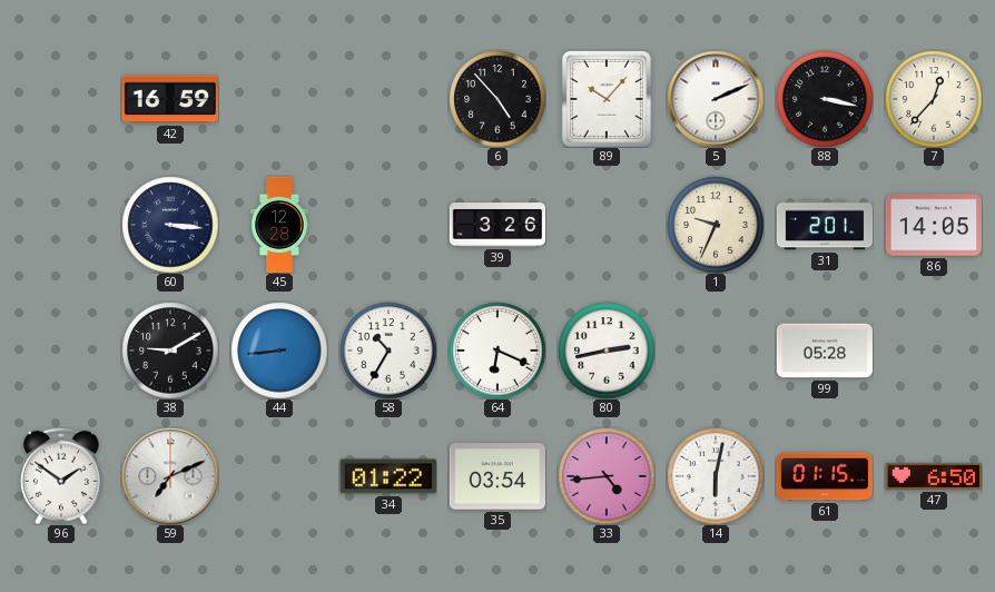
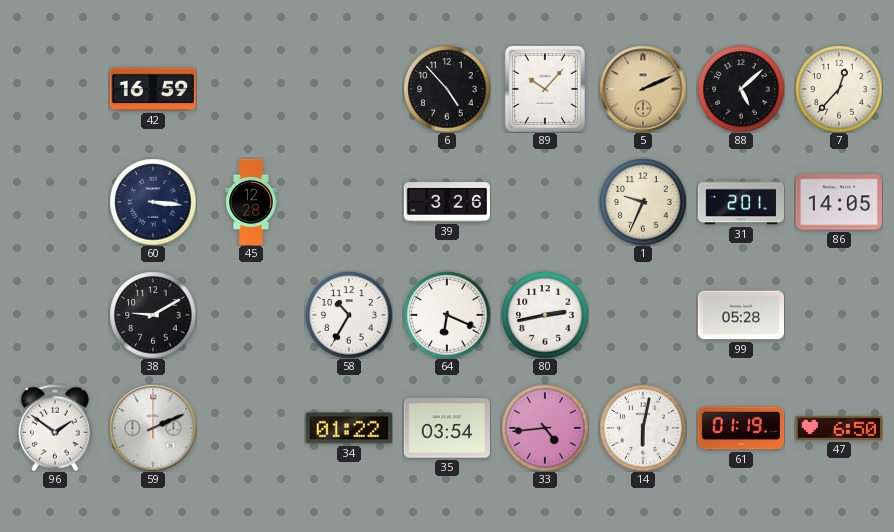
5 dial: white -> champagne (643, 89)
88: 3:17 -> 5:08 (741, 89)
44: 8:44 -> none (279, 351)
59: 7:11 -> 2:11 (153, 428)
61: 01:15 -> 01:19 (741, 428)
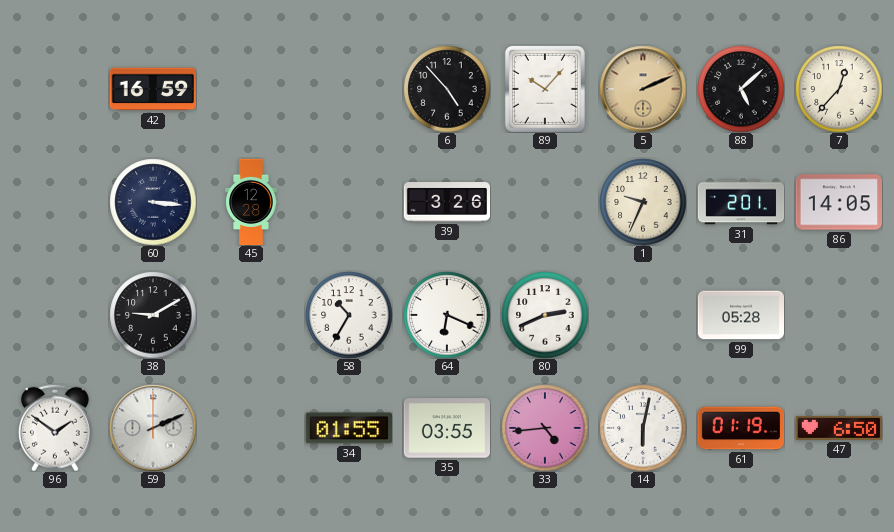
80: 2:43 -> 2:41 (545, 315)
34: 01:22 -> 01:55 (349, 428)
35: 03:54 -> 03:55 (446, 428)
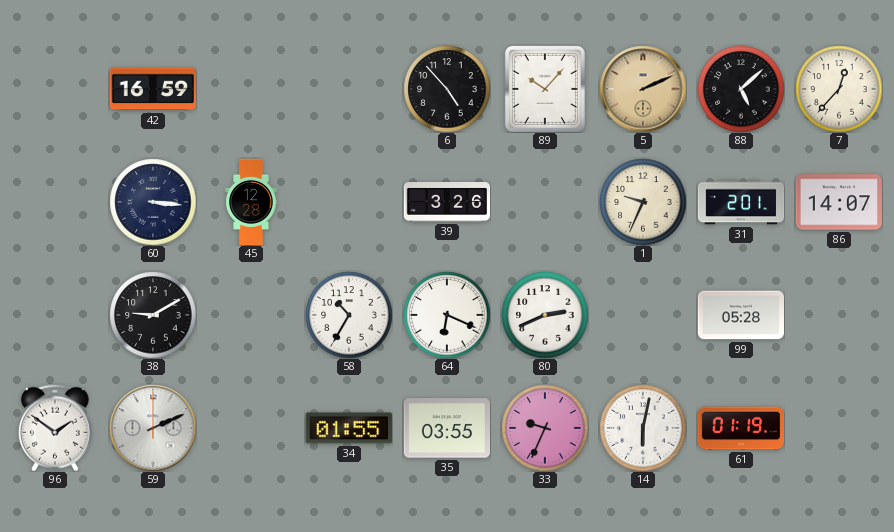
86: 14:05 -> 14:07 (838, 202)
33: 4:44 -> 9:34 (545, 428)
47: 6:50 -> none (838, 428)
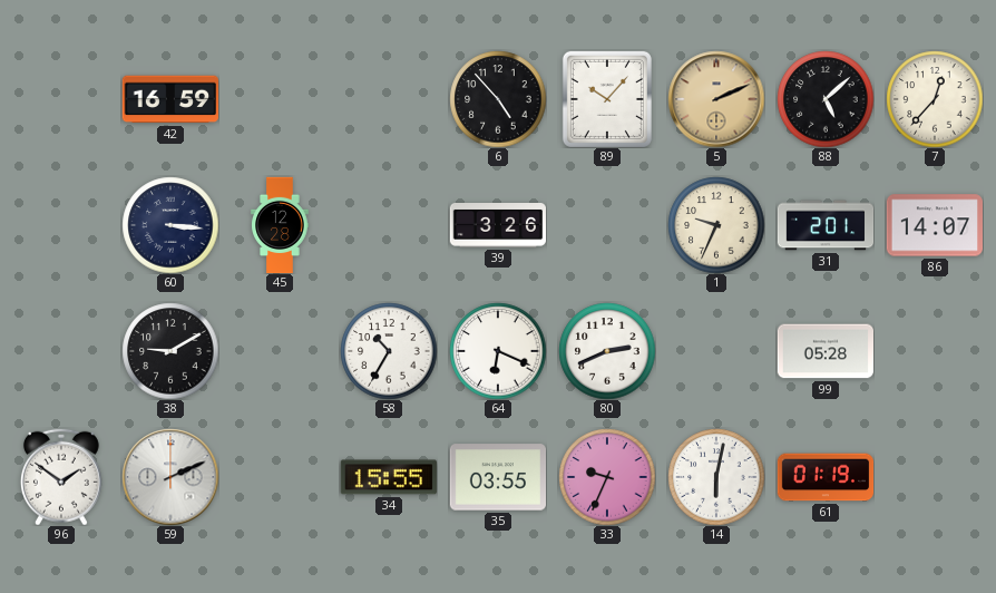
34: 01:55 -> 15:55 (389, 477)
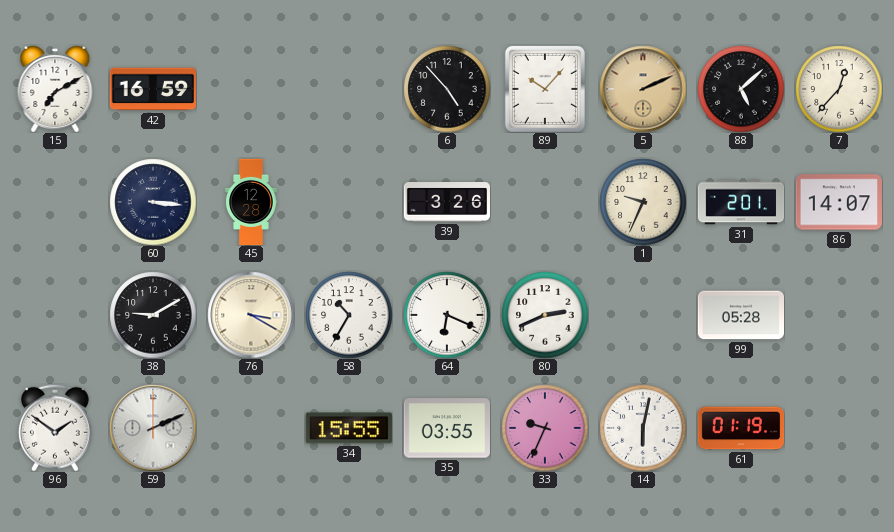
15: none -> 7:10 (55, 89)
76: none -> 3:20 (251, 315)
